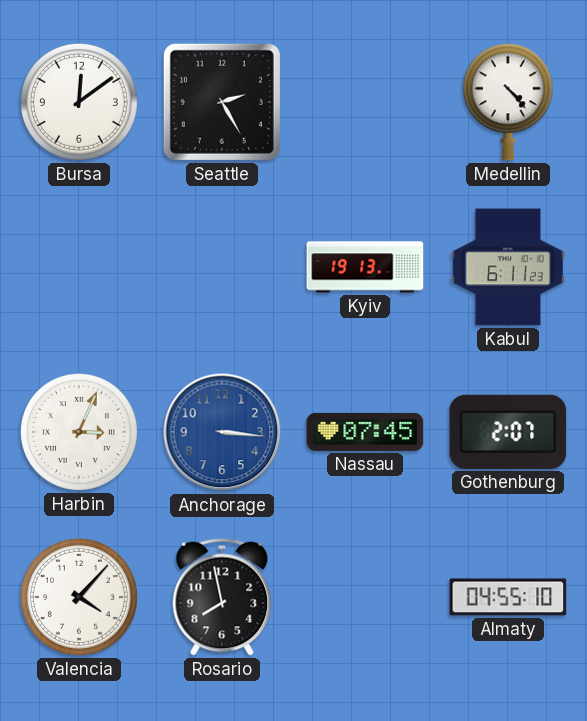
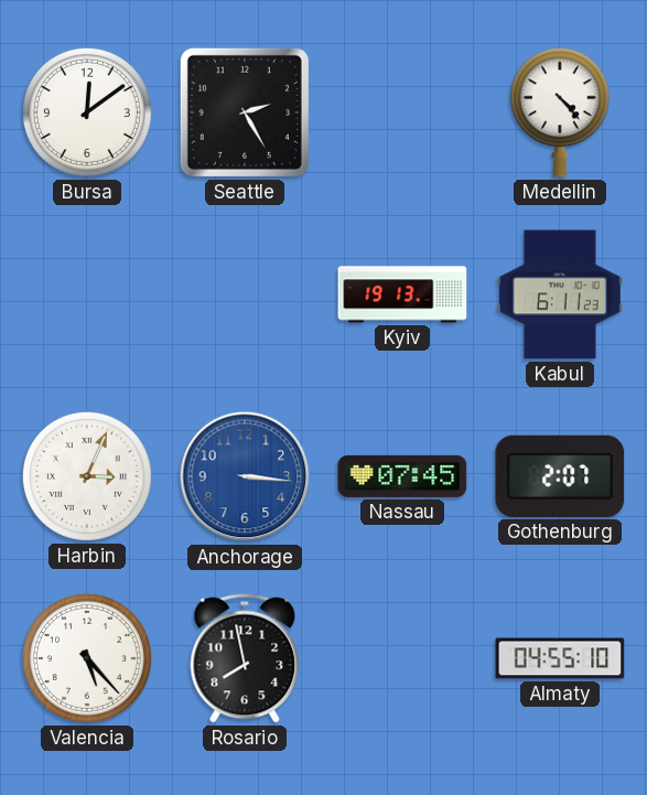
Valencia: 4:07 -> 5:23 (87, 658)
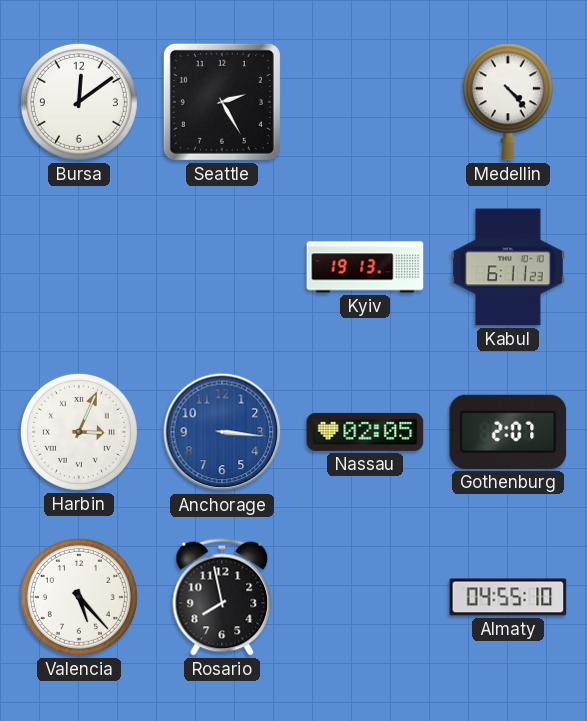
Nassau: 07:45 -> 02:05 (365, 432)
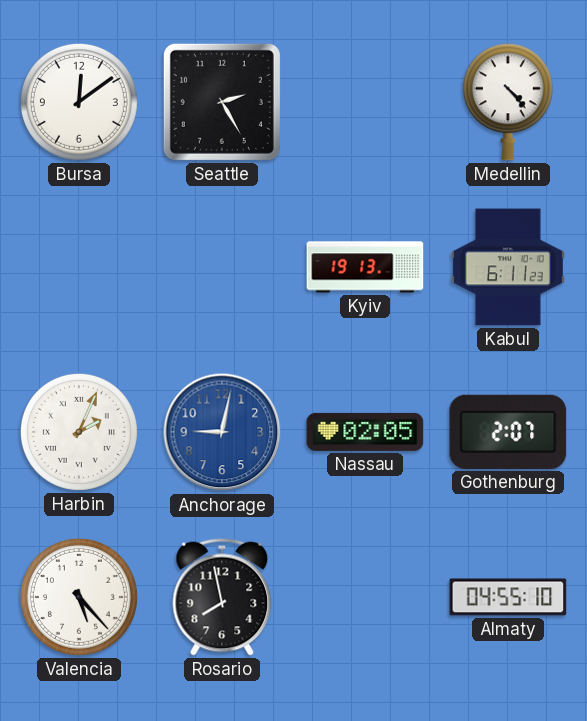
Harbin: 3:04 -> 2:04 (79, 432)
Anchorage: 3:16 -> 9:02 (222, 432)
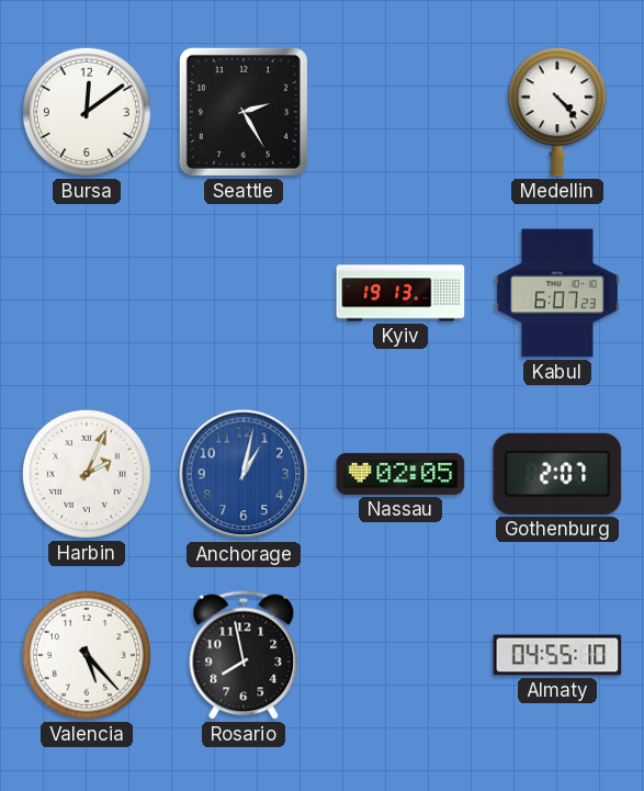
Kabul: 6:11 -> 6:07 (557, 293)
Anchorage: 9:02 -> 1:02 (244, 474)
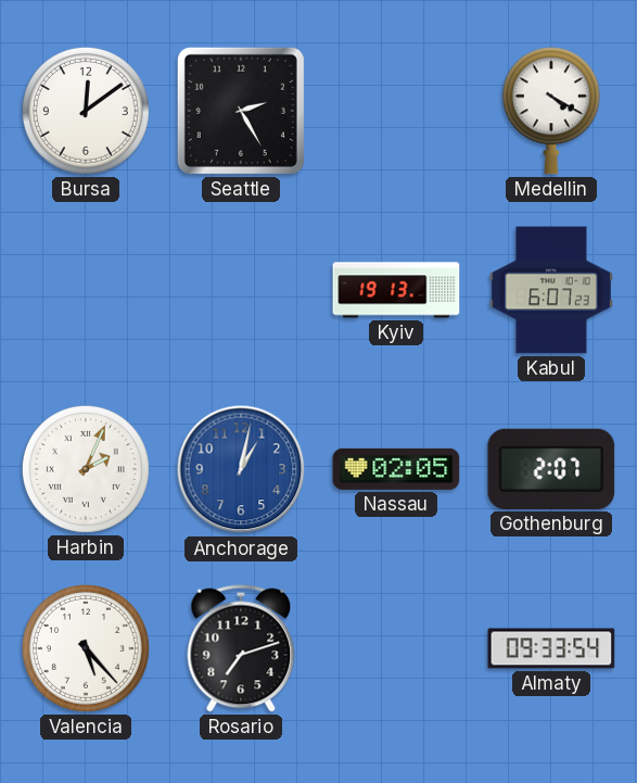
Medellin: 4:23 -> 4:20 (551, 111)
Rosario: 7:58 -> 7:12 (241, 648)
Almaty: 04:55 -> 09:33 (551, 648)
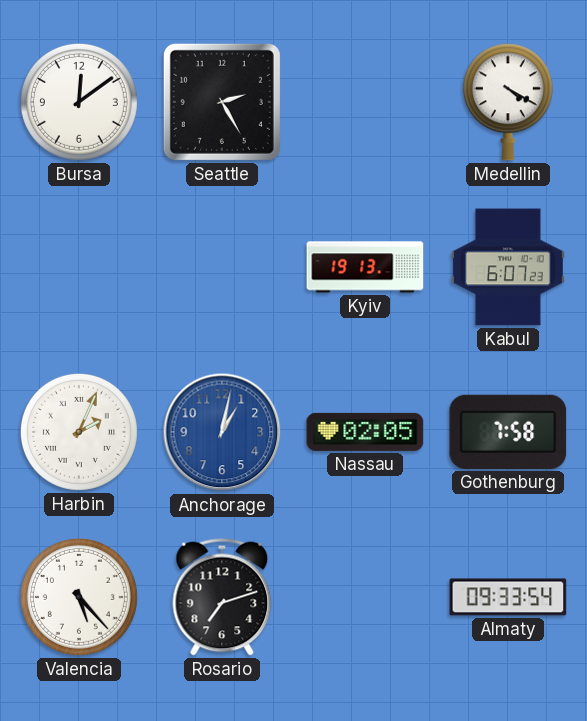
Gothenburg: 2:07 -> 7:58 (508, 432)
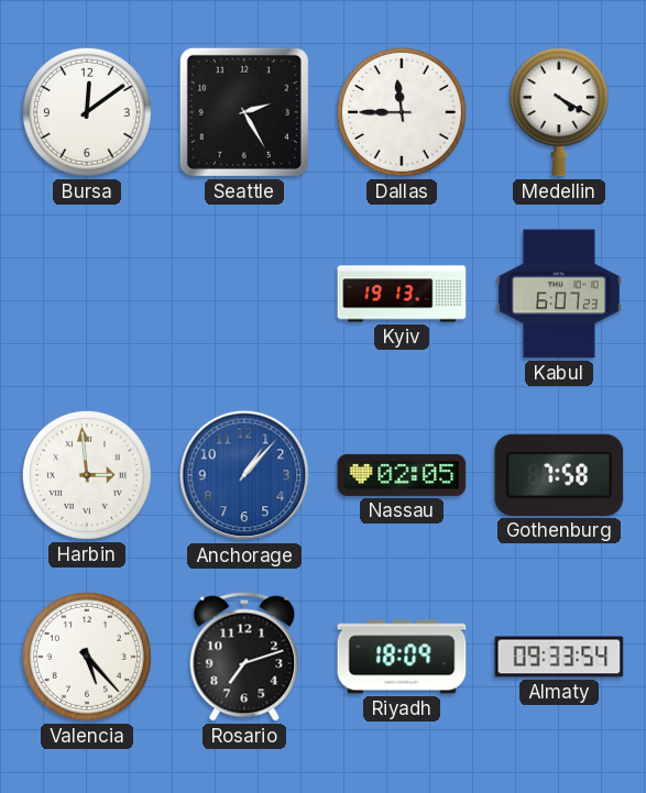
Dallas: none -> 11:45 (402, 112)
Harbin: 2:04 -> 2:59 (87, 475)
Anchorage: 1:02 -> 1:07 (244, 475)
Riyadh: none -> 18:09 (402, 657)
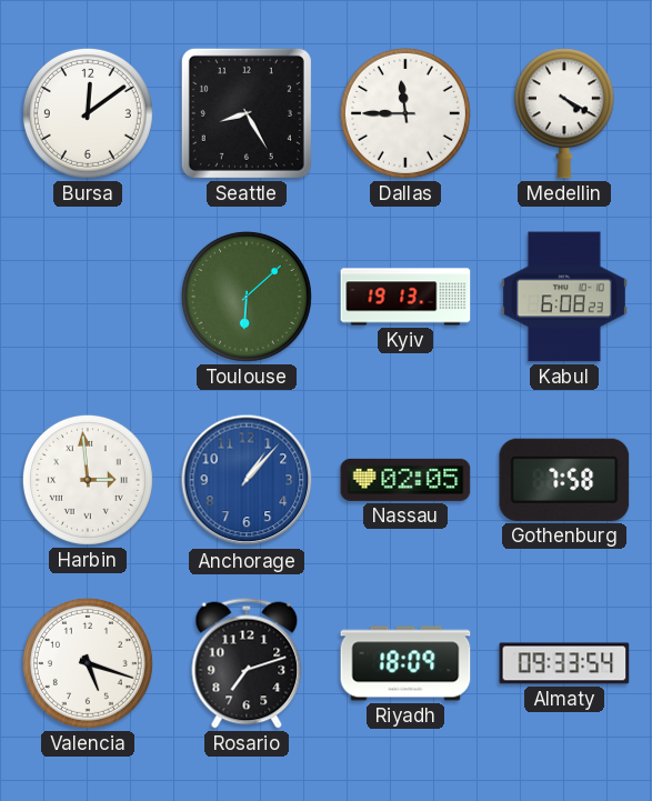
Seattle: 2:25 -> 8:25 (247, 113)
Toulouse: none -> 6:08 (247, 297)
Kabul: 6:07 -> 6:08 (564, 297)
Valencia: 5:23 -> 5:18 (88, 663)
